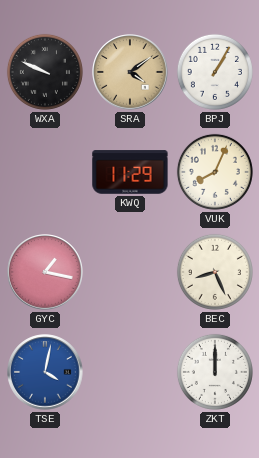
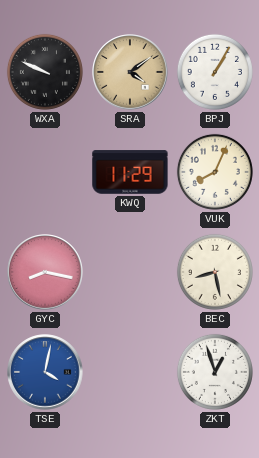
GYC: 1:17 -> 8:17 (45, 272)
BEC: 8:26 -> 8:28 (215, 272)
ZKT: 12:00 -> 12:57 (215, 372)
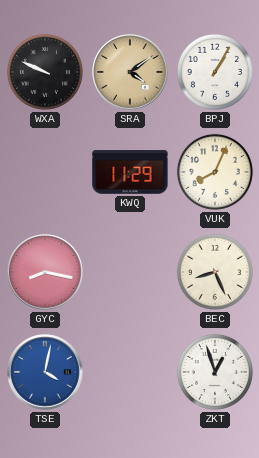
BEC: 8:28 -> 8:26 (215, 272)
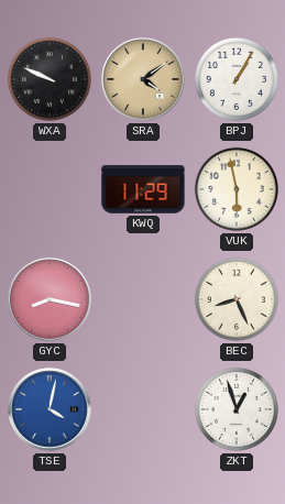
VUK: 8:04 -> 5:58 (237, 189)
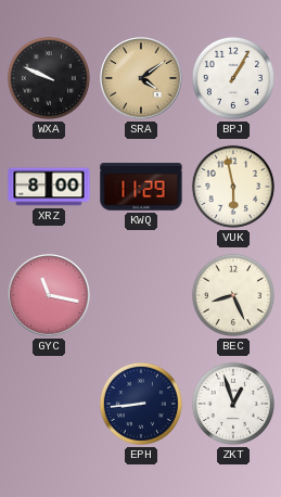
XRZ: none -> 8:00 (49, 187)
GYC: 8:17 -> 11:17 (49, 295)
TSE: 4:02 -> none (50, 409)
EPH: none -> 8:44 (141, 404)
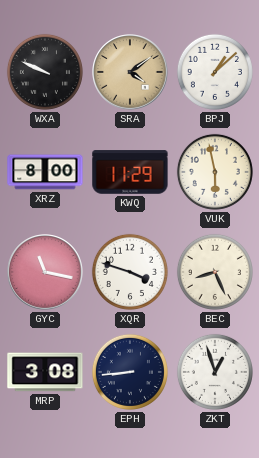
BPJ: 1:05 -> 1:08 (215, 72)
XQR: none -> 3:48 (130, 272)
MRP: none -> 3:08 (45, 372)
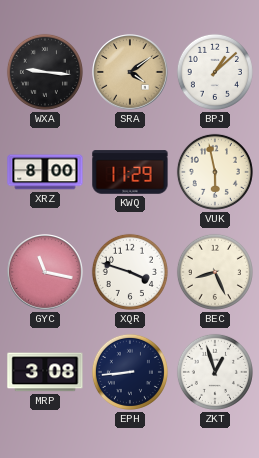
WXA: 9:49 -> 9:16 (45, 72)
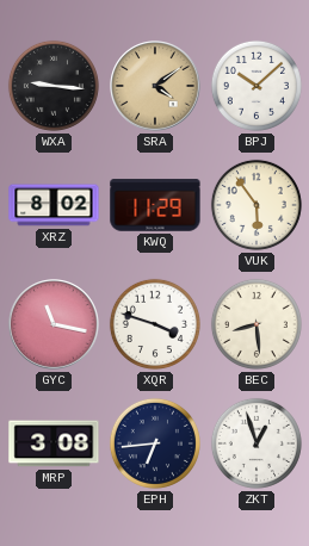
BPJ: 1:08 -> 10:08 (257, 86)
XRZ: 8:00 -> 8:02 (54, 205)
VUK: 5:58 -> 5:54 (257, 205)
BEC: 8:26 -> 8:29 (257, 324)
EPH: 8:44 -> 6:44 (155, 443)
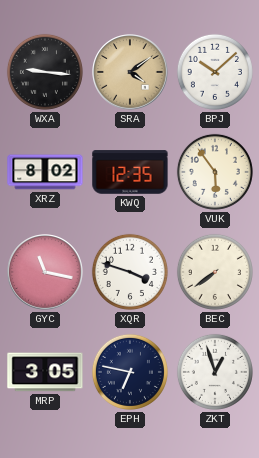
KWQ: 11:29 -> 12:35 (130, 172)
BEC: 8:29 -> 7:39 (215, 272)
MRP: 3:08 -> 3:05 (45, 372)
EPH: 6:44 -> 6:47 (130, 372)
